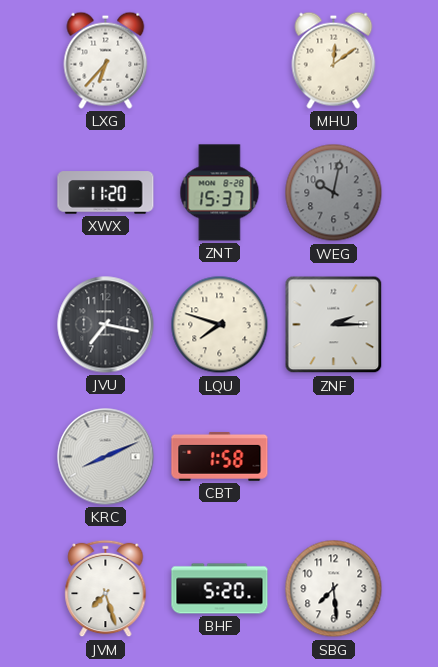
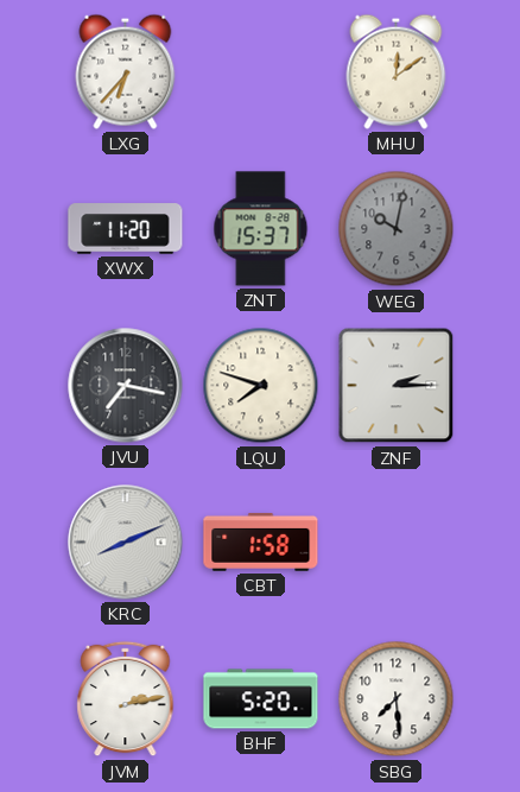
JVM: 7:27 -> 2:13 (126, 699)
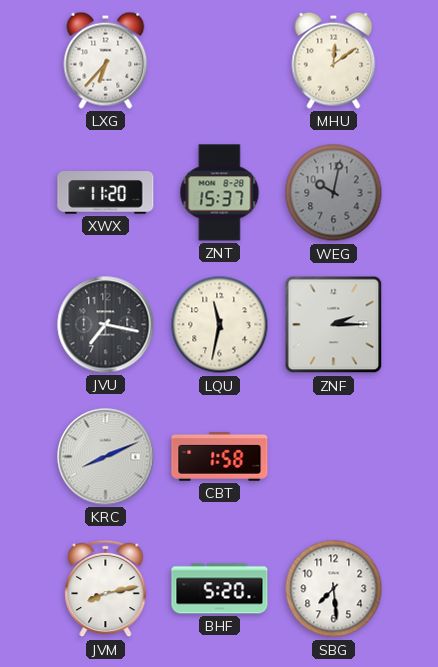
LQU: 7:48 -> 11:32 (220, 325)
JVM: 2:13 -> 8:13 (106, 589)
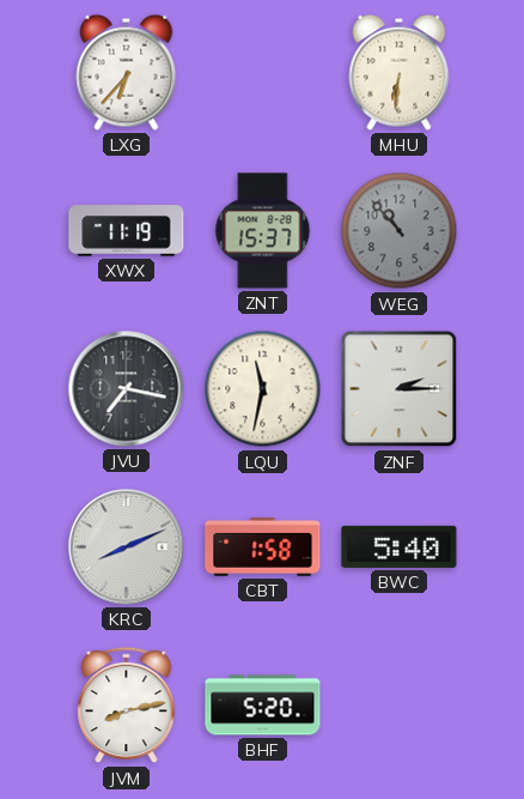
MHU: 12:09 -> 6:31 (400, 72)
XWX: 11:20 -> 11:19 (127, 231)
WEG: 10:02 -> 10:53 (400, 231)
BWC: none -> 5:40 (400, 546)
SBG: 7:29 -> none (334, 589)
